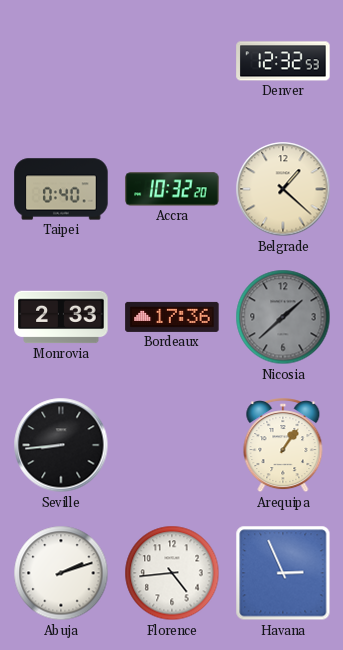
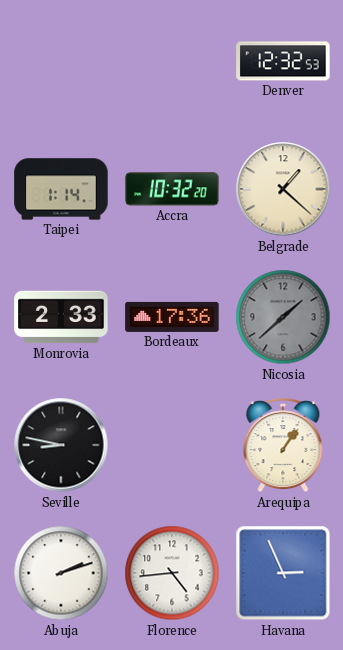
Taipei: 0:40 -> 1:14 (61, 189)
Seville: 8:44 -> 8:47 (61, 445)
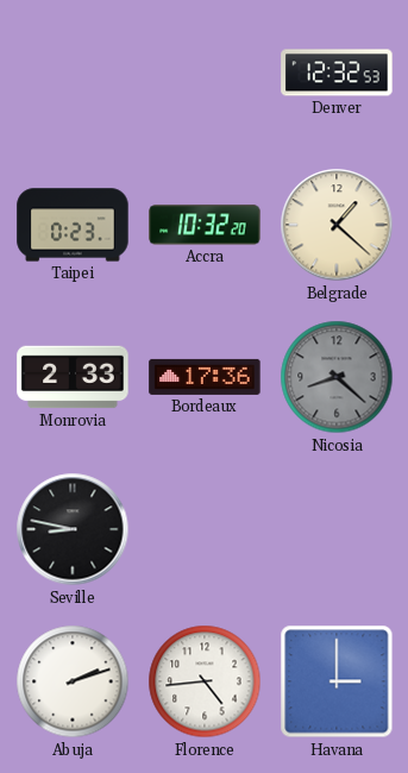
Taipei: 1:14 -> 0:23 (73, 225)
Nicosia: 1:38 -> 8:22 (337, 377)
Arequipa: 1:06 -> none (283, 446)
Havana: 2:56 -> 3:00 (337, 681)
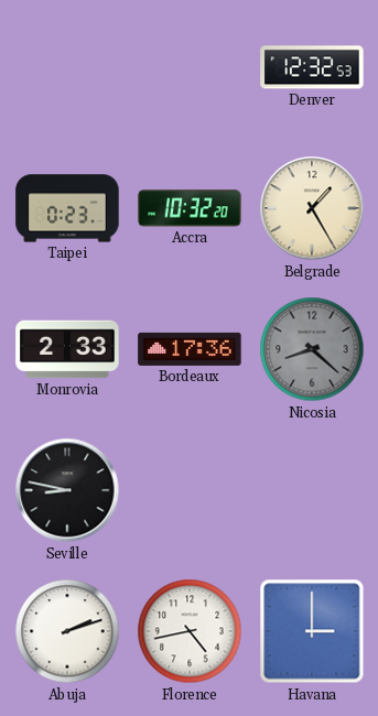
Belgrade: 1:22 -> 1:25 (312, 208)
Florence: 4:44 -> 4:43 (190, 631)
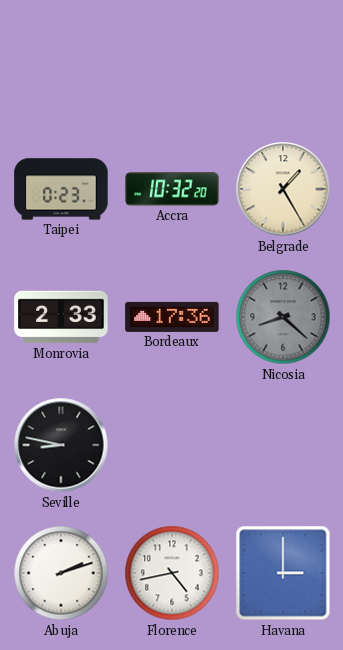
Denver: 12:32 -> none (312, 67)
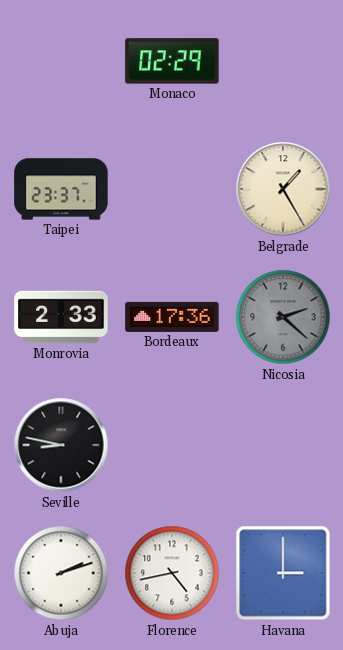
Monaco: none -> 02:29 (172, 61)
Taipei: 0:23 -> 23:37 (61, 189)
Accra: 10:32 -> none (172, 189)
Nicosia: 8:22 -> 2:22 (283, 317)
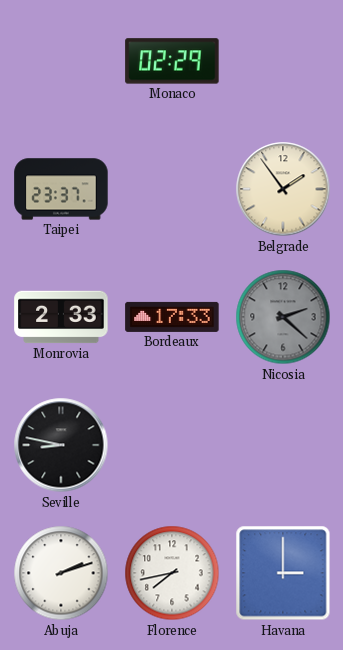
Belgrade: 1:25 -> 1:54 (283, 189)
Bordeaux: 17:36 -> 17:33 (172, 317)
Florence: 4:43 -> 7:43 (172, 573)
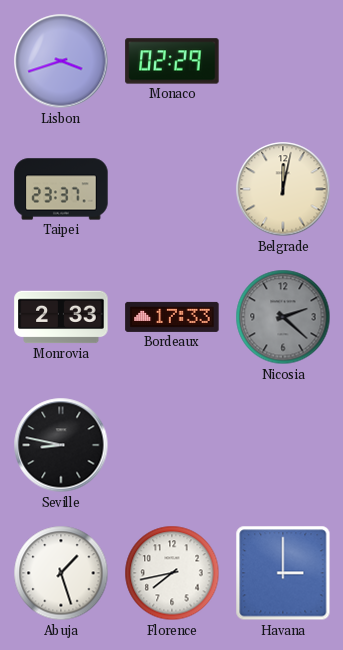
Lisbon: none -> 3:42 (61, 61)
Belgrade: 1:54 -> 12:02 (283, 189)
Abuja: 2:12 -> 1:27 (61, 573)
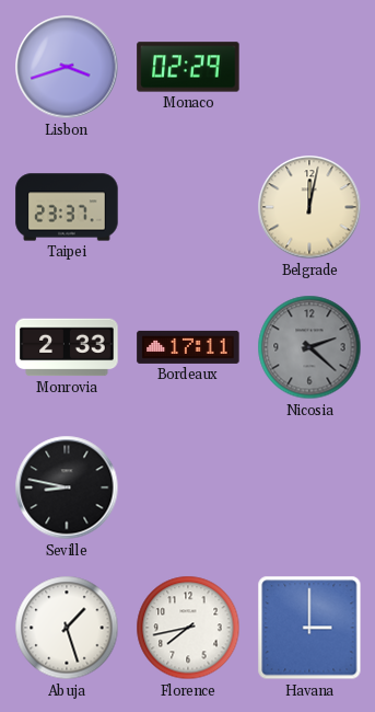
Bordeaux: 17:33 -> 17:11 (188, 347)
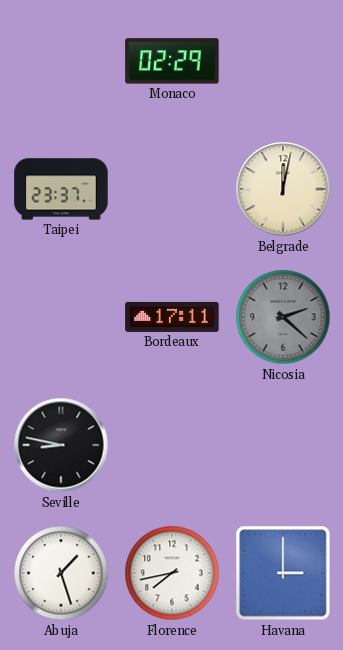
Lisbon: 3:42 -> none (67, 67)
Monrovia: 2:33 -> none (67, 347)
